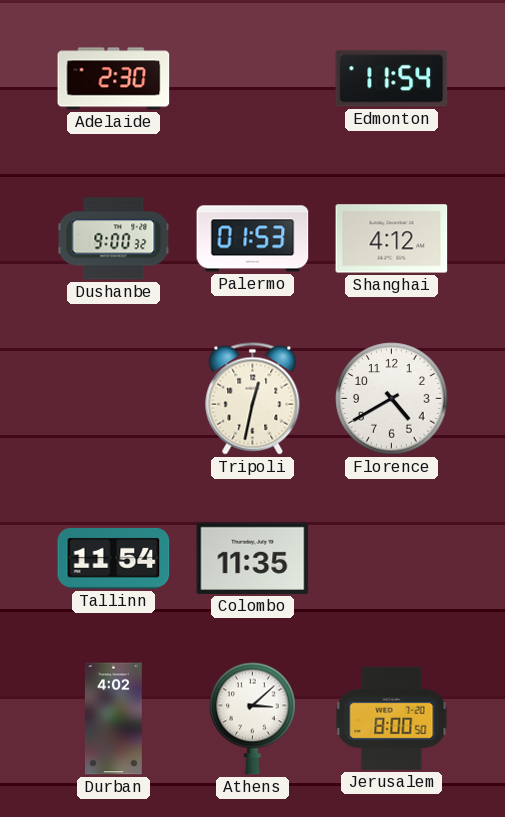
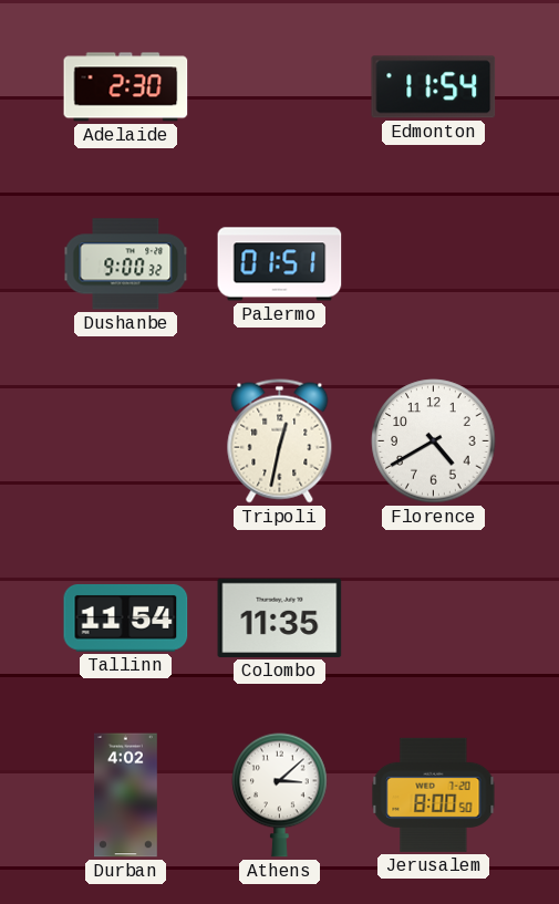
Palermo: 01:53 -> 01:51 (280, 264)
Shanghai: 4:12 -> none (392, 239)
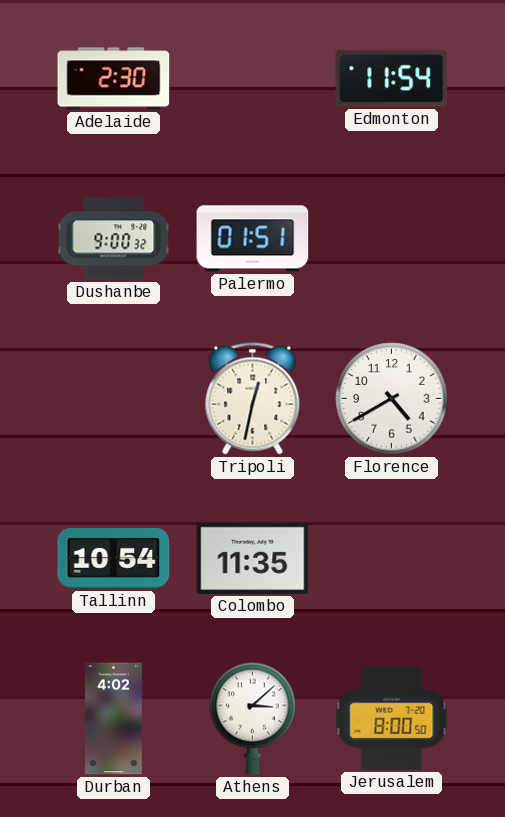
Tallinn: 11:54 -> 10:54 (114, 558)
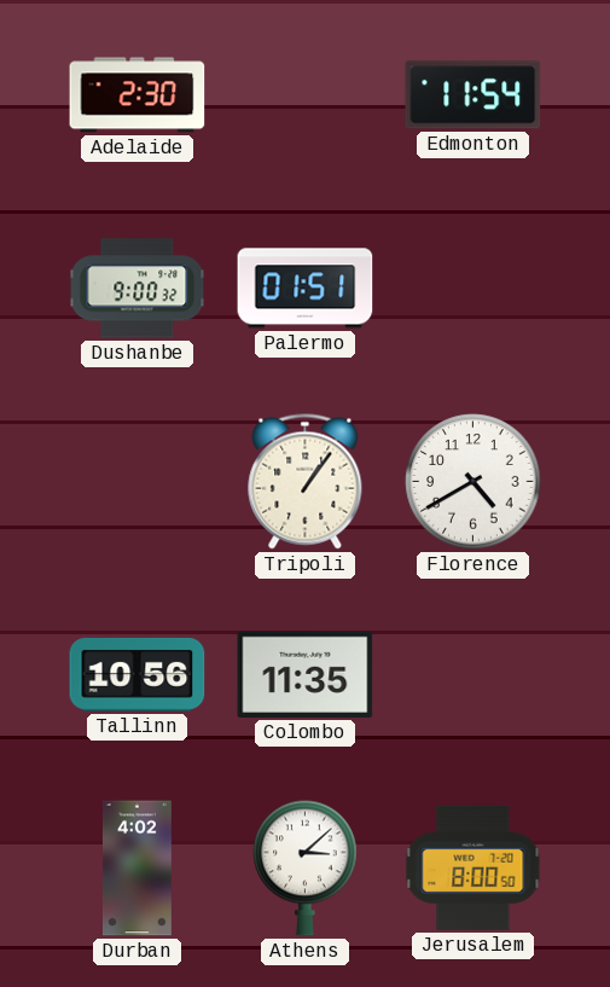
Tripoli: 12:32 -> 1:06 (306, 482)
Tallinn: 10:54 -> 10:56 (138, 674)
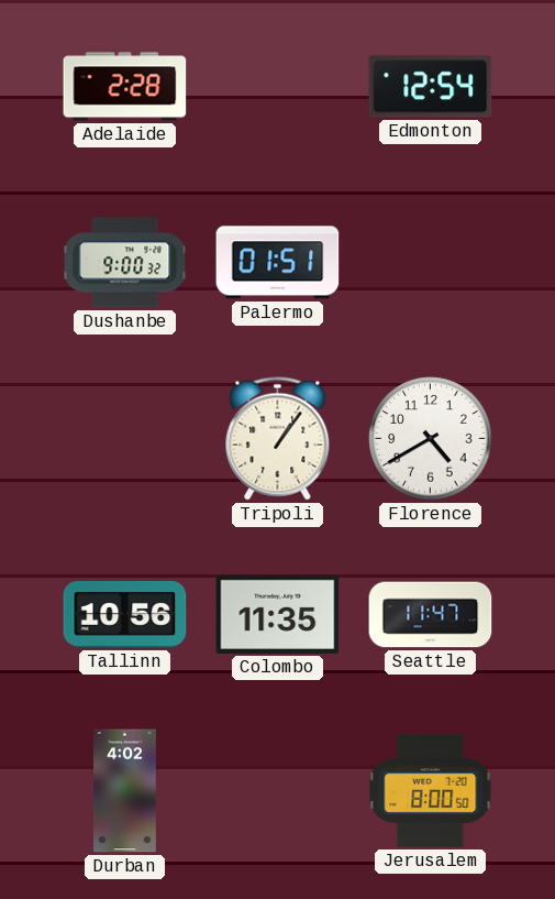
Adelaide: 2:30 -> 2:28 (125, 87)
Edmonton: 11:54 -> 12:54 (431, 87)
Seattle: none -> 11:47 (431, 615)
Athens: 3:08 -> none (306, 867)
